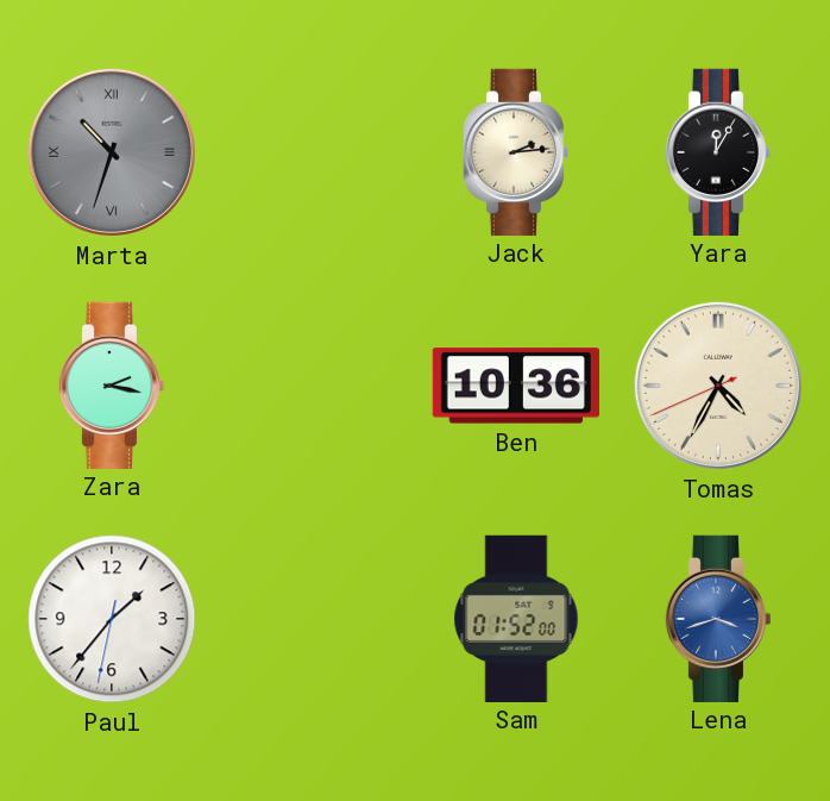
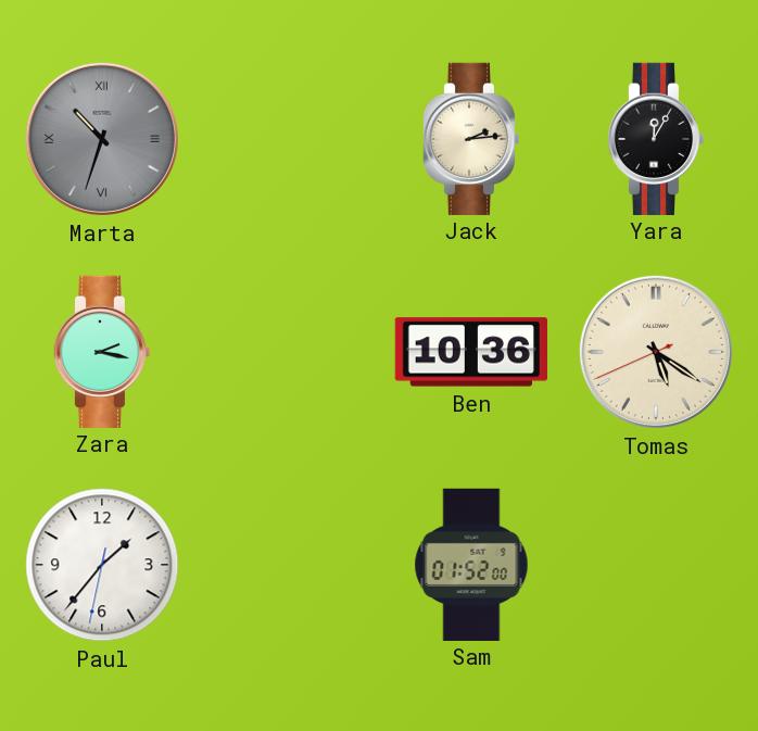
Tomas: 4:34 -> 5:20 (656, 352)
Lena: 3:42 -> none (718, 618)
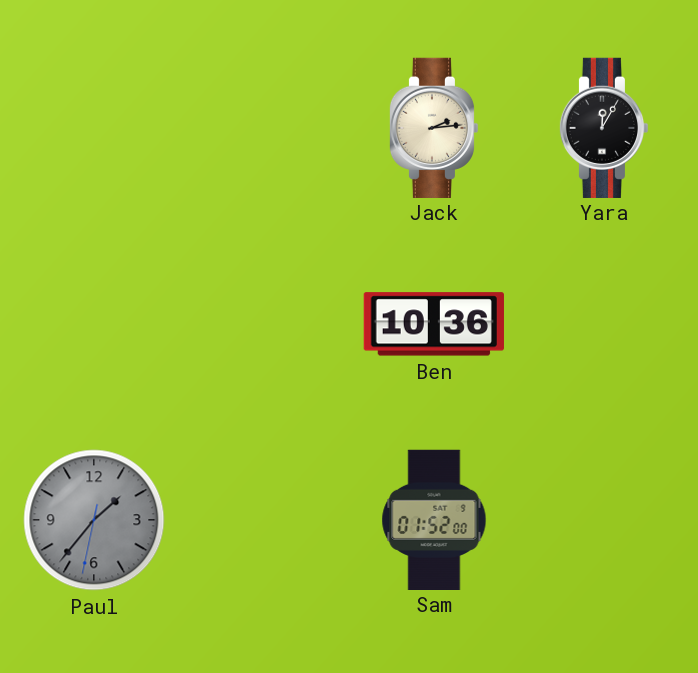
Marta: 10:33 -> none (102, 139)
Zara: 2:17 -> none (102, 351)
Tomas: 5:20 -> none (656, 352)
Paul dial: white -> grey (94, 520)
